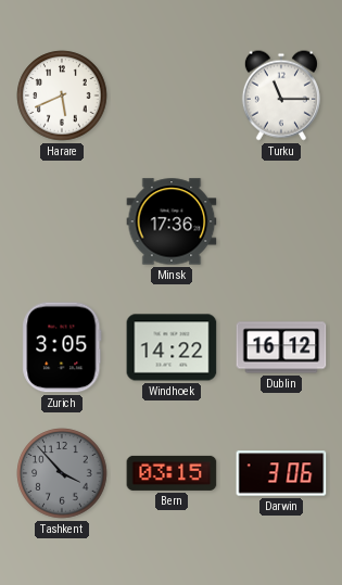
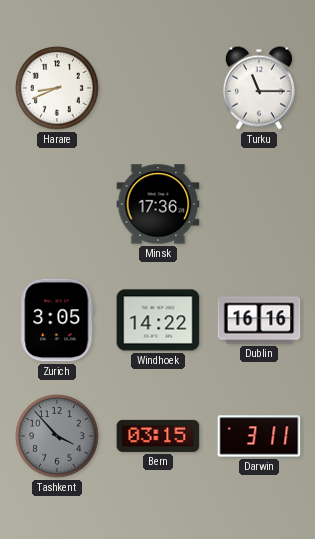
Harare: 5:41 -> 8:41 (57, 88)
Dublin: 16:12 -> 16:16 (259, 320)
Darwin: 3:06 -> 3:11 (259, 436)
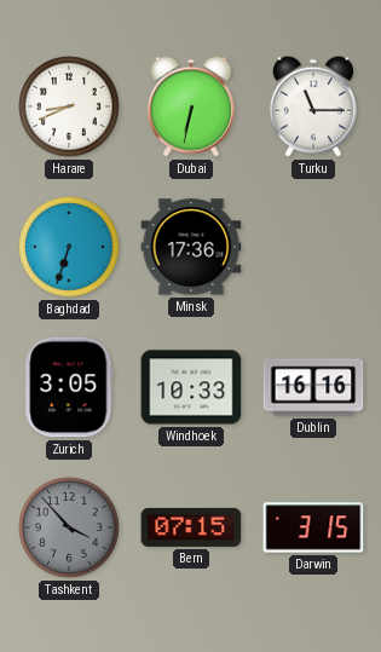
Dubai: none -> 6:32 (191, 106)
Baghdad: none -> 6:33 (69, 247)
Windhoek: 14:22 -> 10:33 (191, 387)
Bern: 03:15 -> 07:15 (191, 527)
Darwin: 3:11 -> 3:15 (313, 527)
